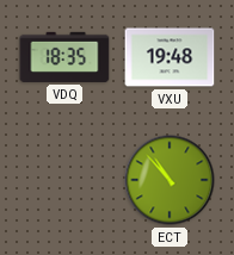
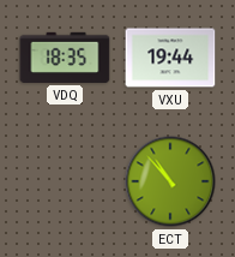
VXU: 19:48 -> 19:44 (170, 58)
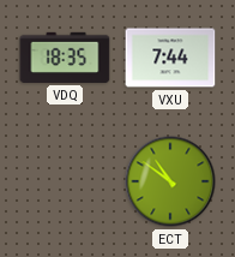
VXU: 19:44 -> 7:44 (170, 58)
ECT: 10:53 -> 10:51 (170, 181)
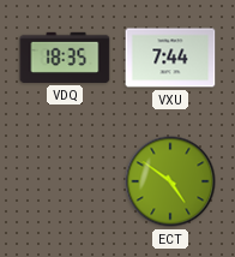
ECT: 10:51 -> 4:51 (170, 181)
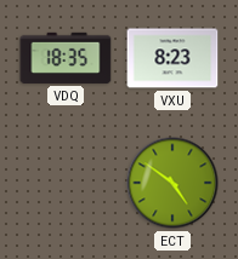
VXU: 7:44 -> 8:23 (172, 58)
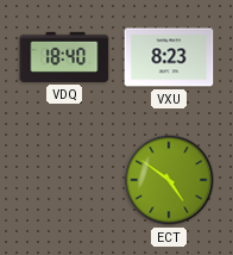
VDQ: 18:35 -> 18:40 (64, 57)
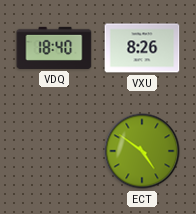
VXU: 8:23 -> 8:26 (142, 48)
